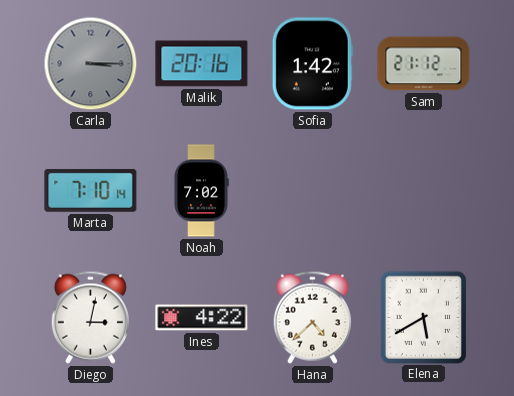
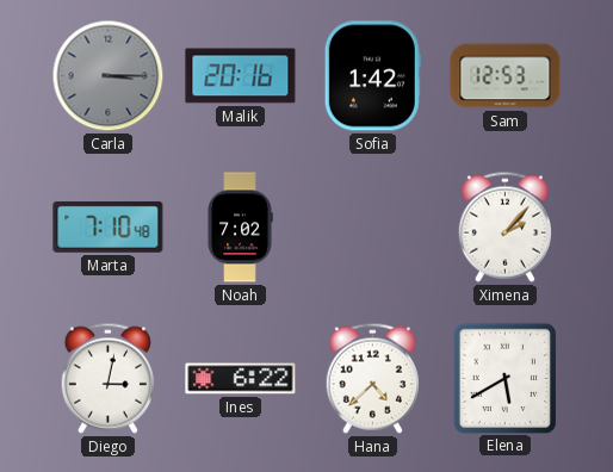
Sam: 21:12 -> 12:53 (506, 76)
Marta: 7:10:14 -> 7:10:48 (109, 226)
Ximena: none -> 2:07 (504, 226)
Ines: 4:22 -> 6:22 (241, 379)
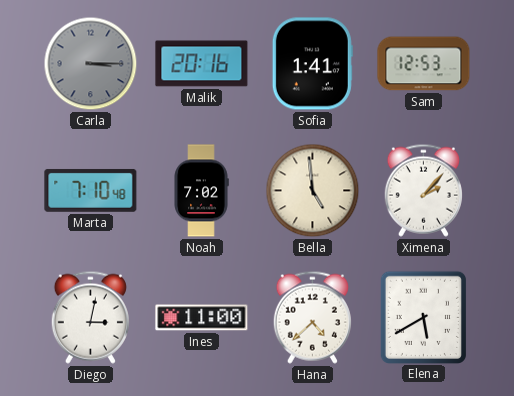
Sofia: 1:42 -> 1:41 (312, 64)
Bella: none -> 4:59 (313, 191)
Ines: 6:22 -> 11:00 (202, 318)
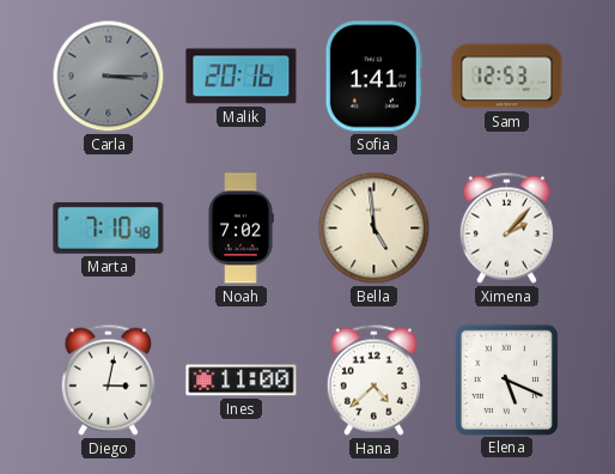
Elena: 5:40 -> 5:19 (506, 379)
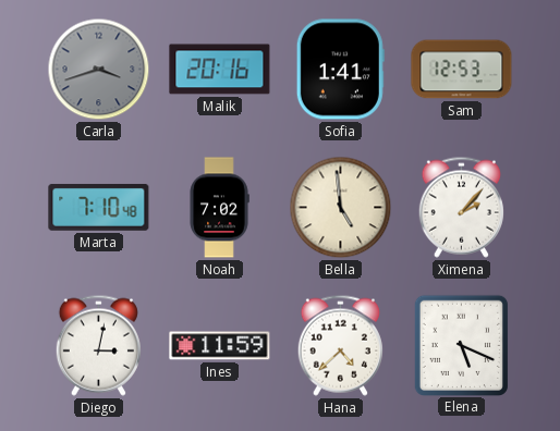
Carla: 3:15 -> 3:42 (99, 70)
Ines: 11:00 -> 11:59 (220, 346)
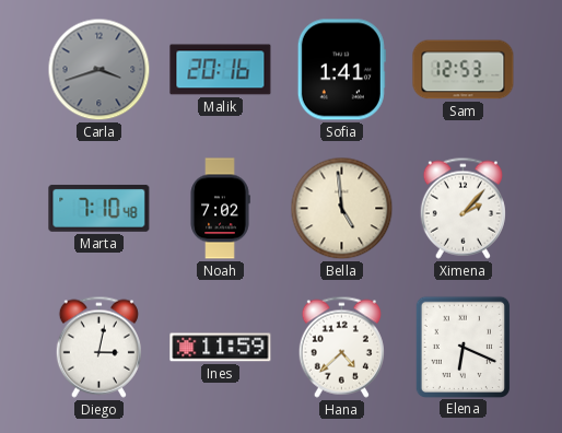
Elena: 5:19 -> 6:19 (463, 347)
